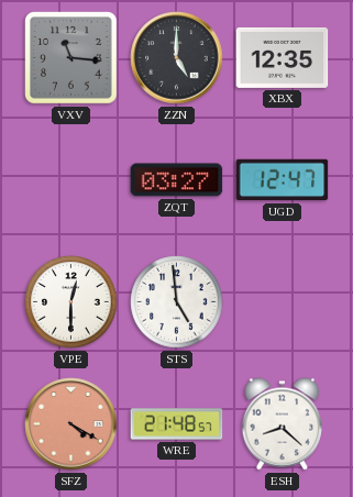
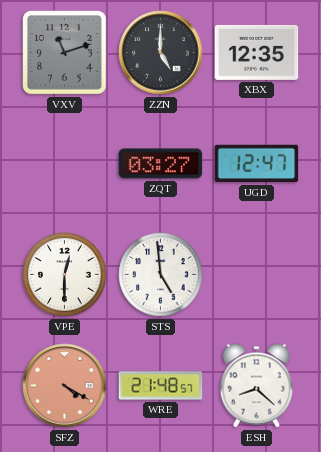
VXV: 11:16 -> 11:12 (65, 53)
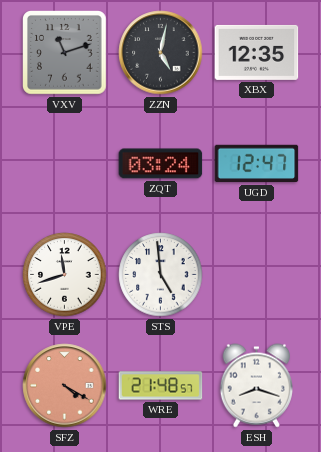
ZZN: 5:00 -> 5:02 (161, 53)
ZQT: 03:27 -> 03:24 (161, 164)
VPE: 12:30 -> 11:42 (65, 275)
ESH: 8:22 -> 8:18 (256, 386)
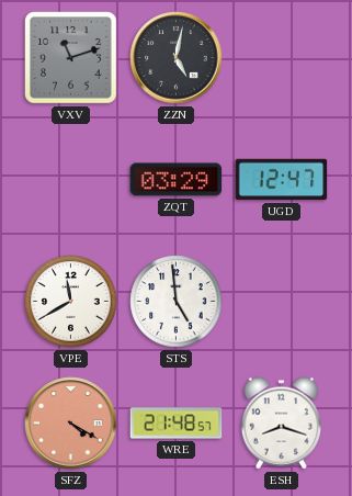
XBX: 12:35 -> none (257, 52)
ZQT: 03:24 -> 03:29 (177, 180)
VPE: 11:42 -> 11:40 (71, 302)
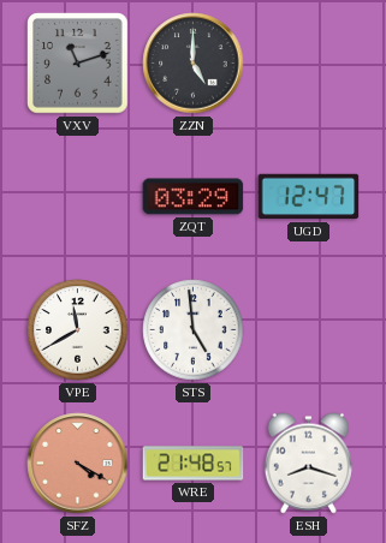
ZZN: 5:02 -> 5:00 (194, 64)
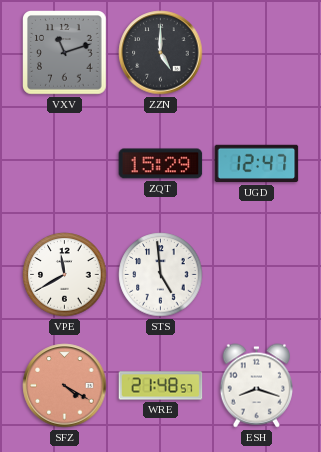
ZQT: 03:29 -> 15:29 (161, 164)
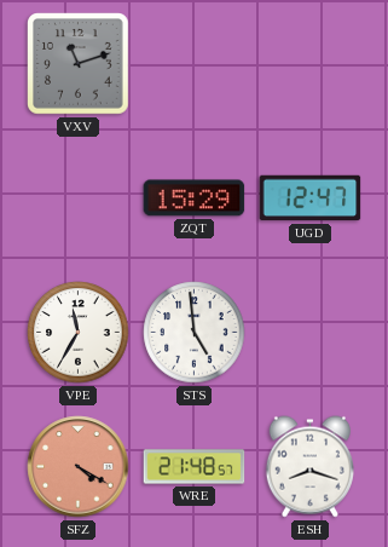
ZZN: 5:00 -> none (161, 53)
VPE: 11:40 -> 11:35 (79, 333)
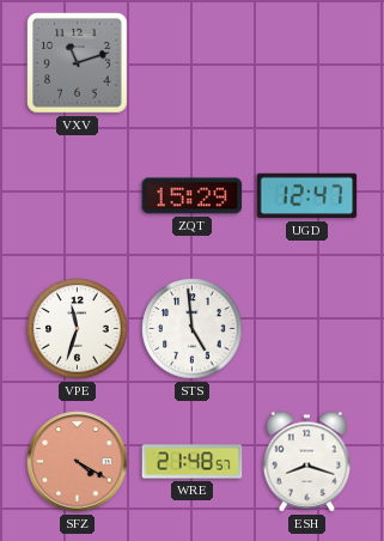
VPE: 11:35 -> 11:33 (78, 329)
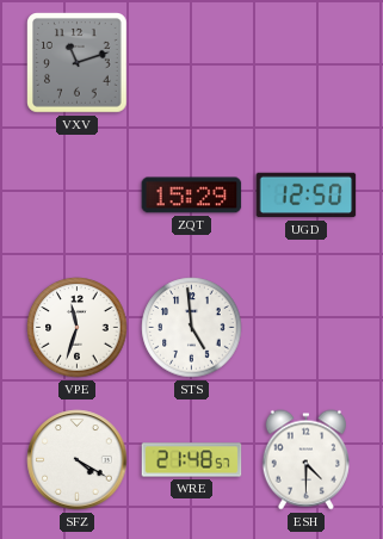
UGD: 12:47 -> 12:50 (307, 196)
SFZ dial: salmon -> white (78, 460)
ESH: 8:18 -> 4:30 (305, 460)
